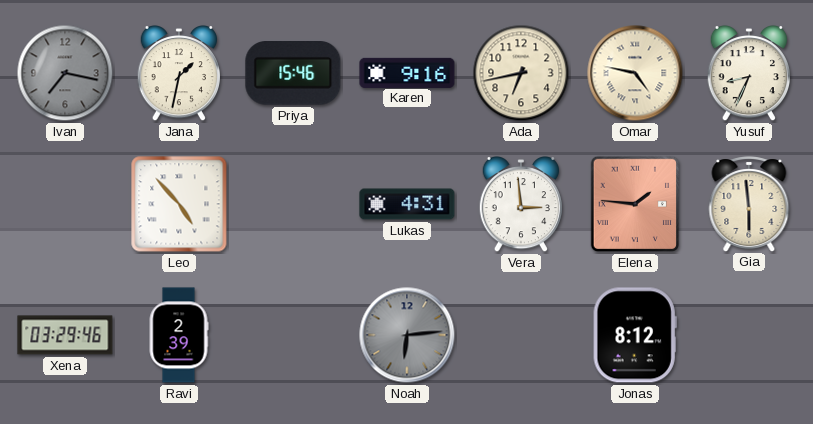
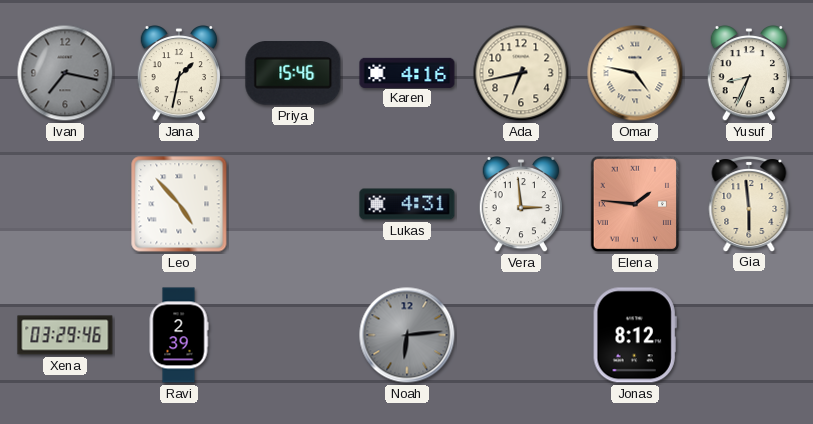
Karen: 9:16 -> 4:16 (407, 72)
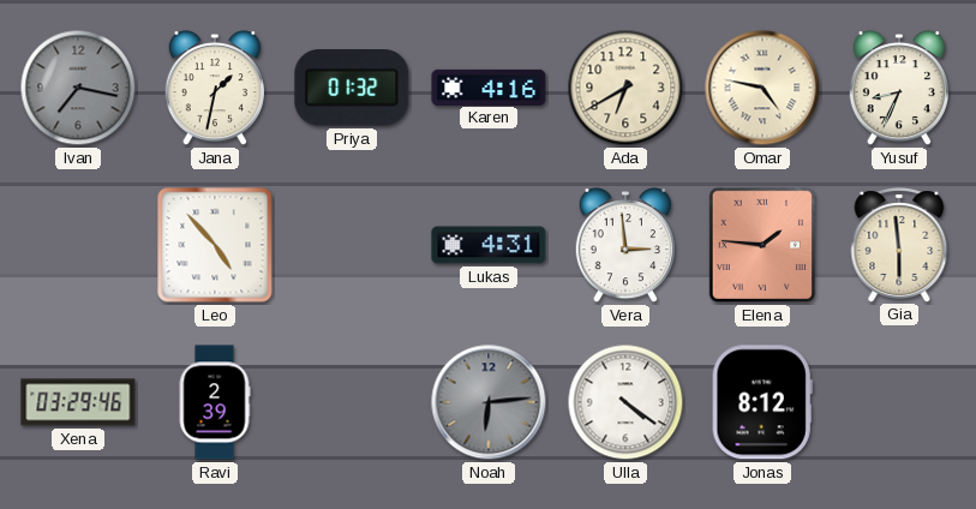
Priya: 15:46 -> 01:32 (352, 89)
Ada: 6:43 -> 6:40 (625, 88)
Ulla: none -> 4:21 (625, 402)
